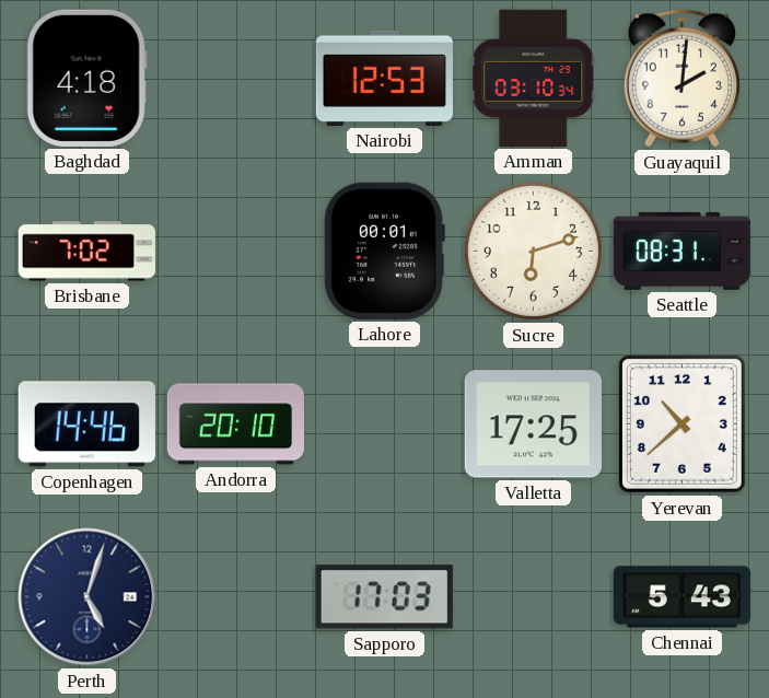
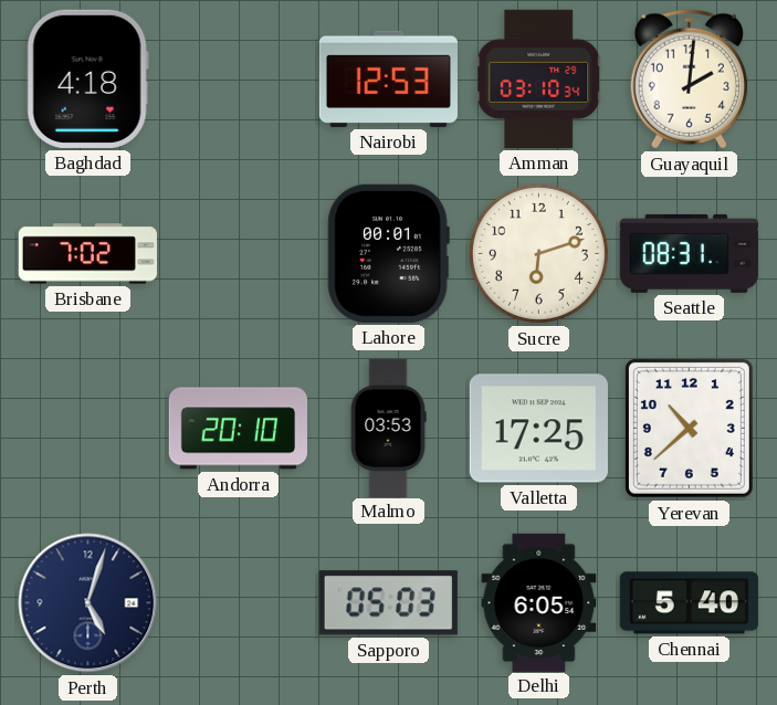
Copenhagen: 14:46 -> none (86, 424)
Malmo: none -> 03:53 (388, 428)
Sapporo: 17:03 -> 05:03 (388, 603)
Delhi: none -> 6:05 (539, 602)
Chennai: 5:43 -> 5:40 (689, 603)
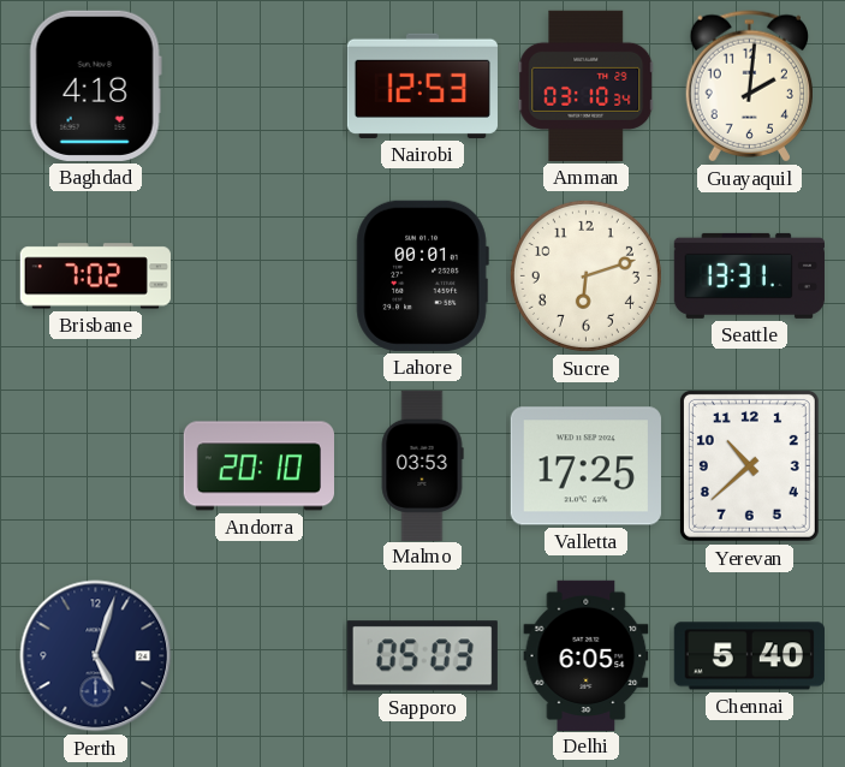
Seattle: 08:31 -> 13:31 (749, 275)
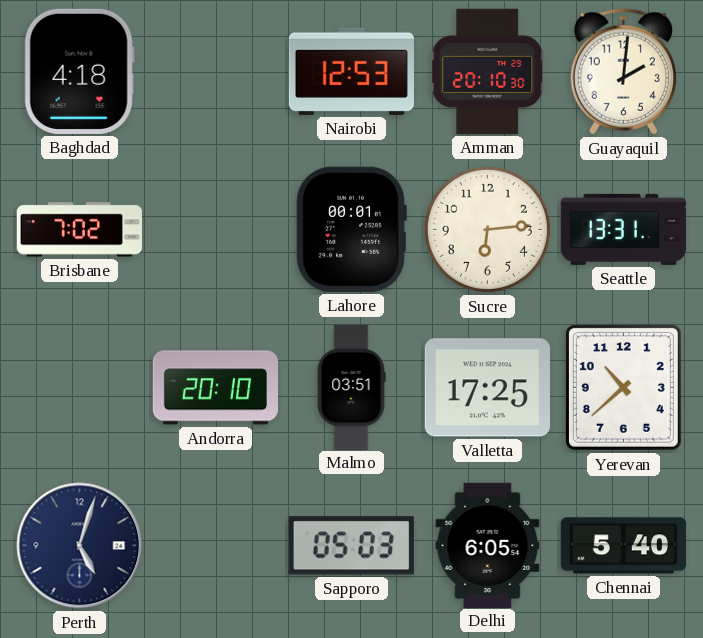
Amman: 03:10 -> 20:10 (488, 71)
Sucre: 6:12 -> 6:14 (487, 229)
Malmo: 03:53 -> 03:51 (351, 387)
